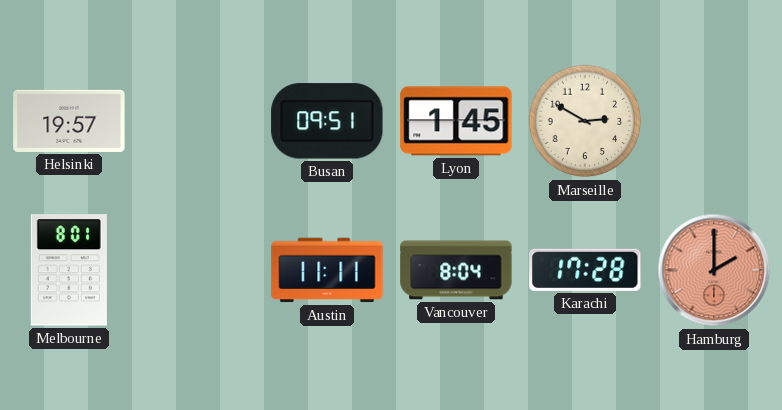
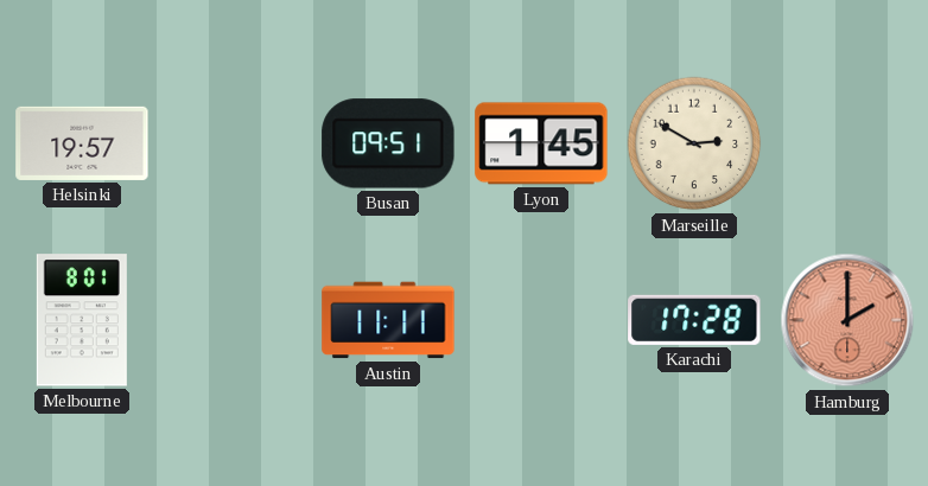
Vancouver: 8:04 -> none (456, 270)
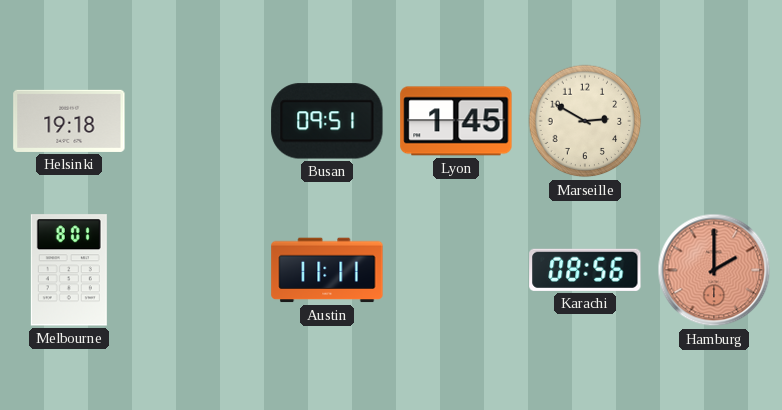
Helsinki: 19:57 -> 19:18 (69, 121)
Karachi: 17:28 -> 08:56 (585, 270)
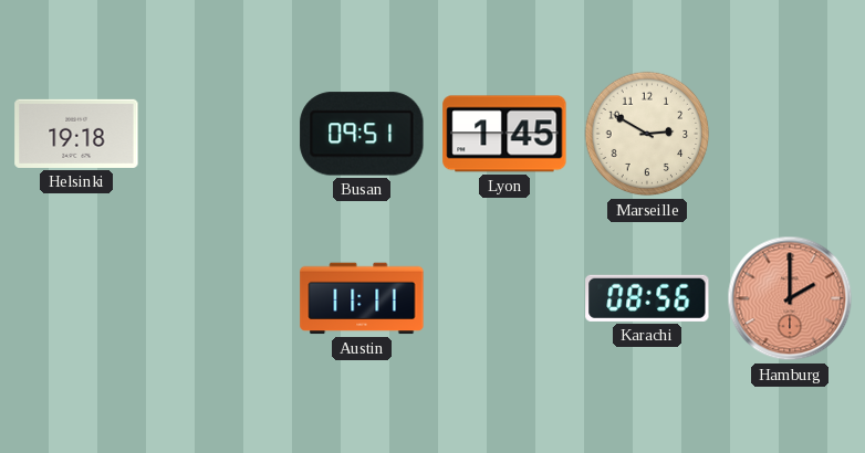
Melbourne: 8:01 -> none (69, 270)
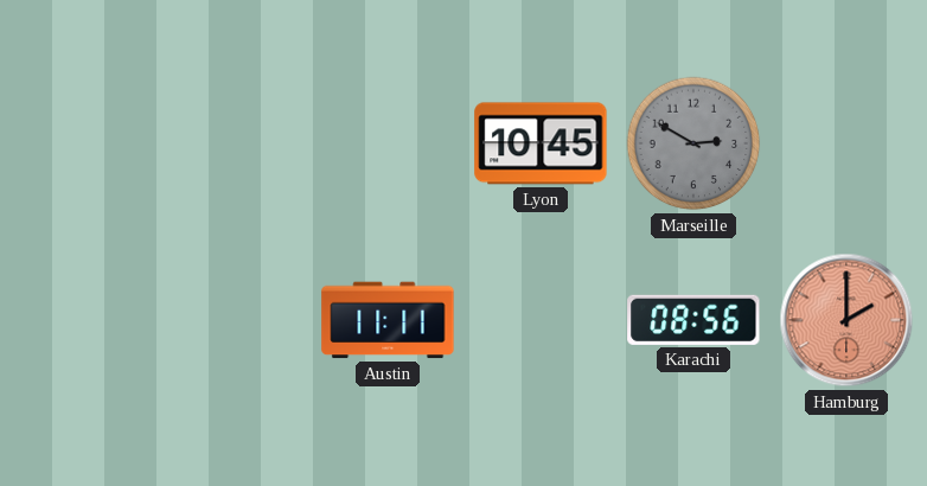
Helsinki: 19:18 -> none (76, 134)
Busan: 09:51 -> none (362, 134)
Lyon: 1:45 -> 10:45 (541, 143)
Marseille dial: cream -> grey (693, 143)
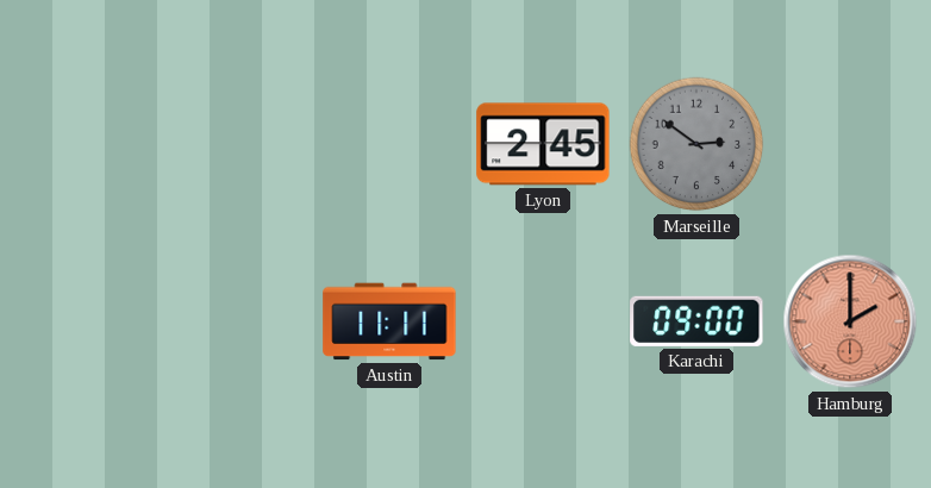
Lyon: 10:45 -> 2:45 (543, 144)
Marseille: 2:50 -> 2:51 (696, 144)
Karachi: 08:56 -> 09:00 (696, 321)
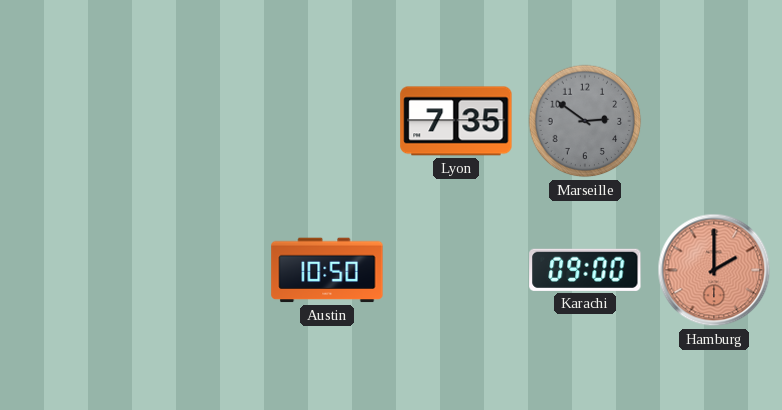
Lyon: 2:45 -> 7:35 (456, 121)
Austin: 11:11 -> 10:50 (327, 270)
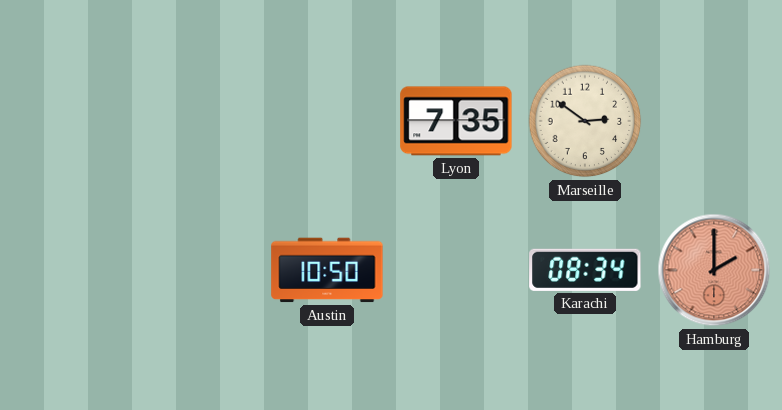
Marseille dial: grey -> cream (585, 121)
Karachi: 09:00 -> 08:34 (585, 270)
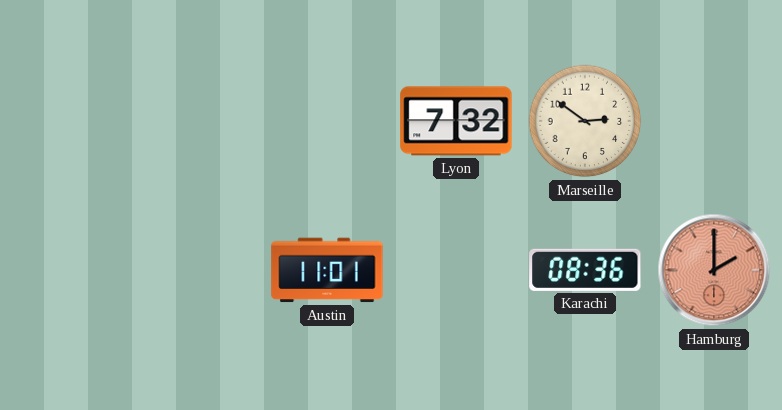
Lyon: 7:35 -> 7:32 (456, 121)
Austin: 10:50 -> 11:01 (327, 270)
Karachi: 08:34 -> 08:36 (585, 270)
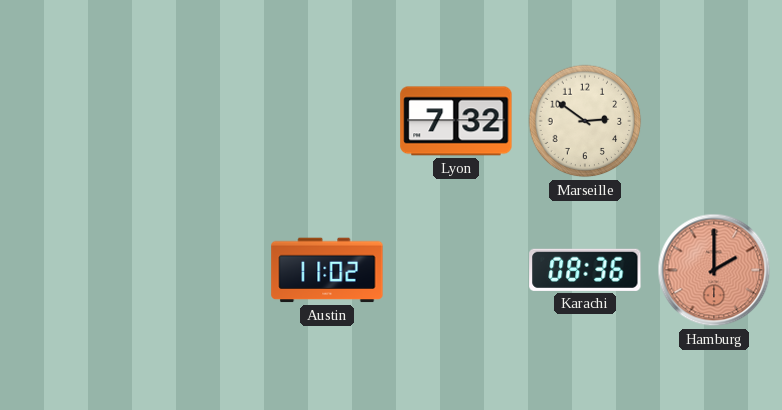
Austin: 11:01 -> 11:02 (327, 270)
